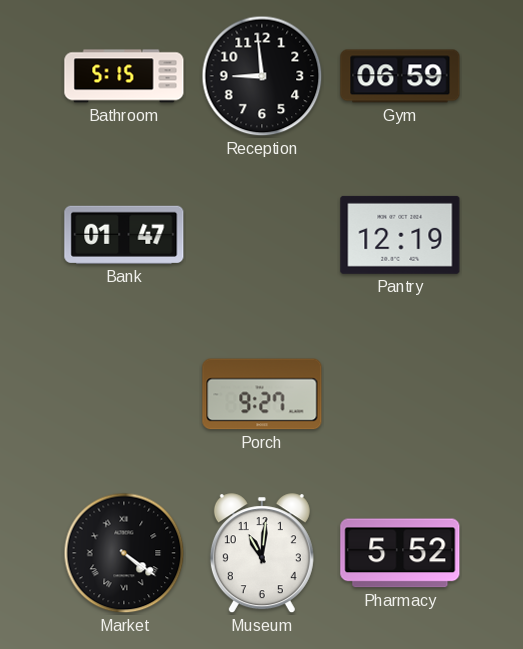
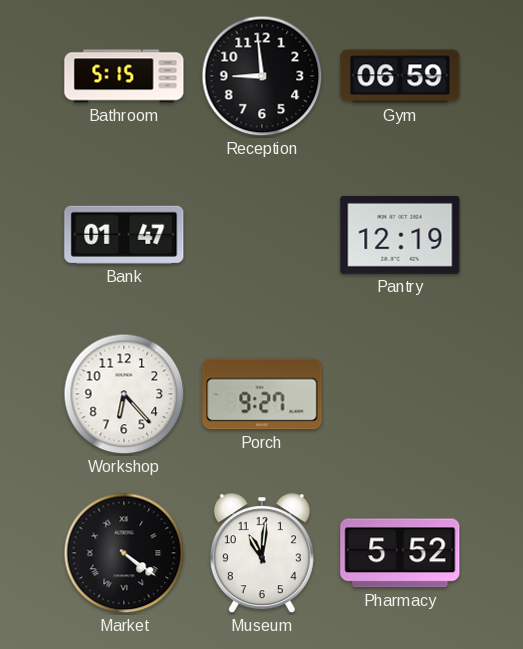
Workshop: none -> 6:23 (124, 394)
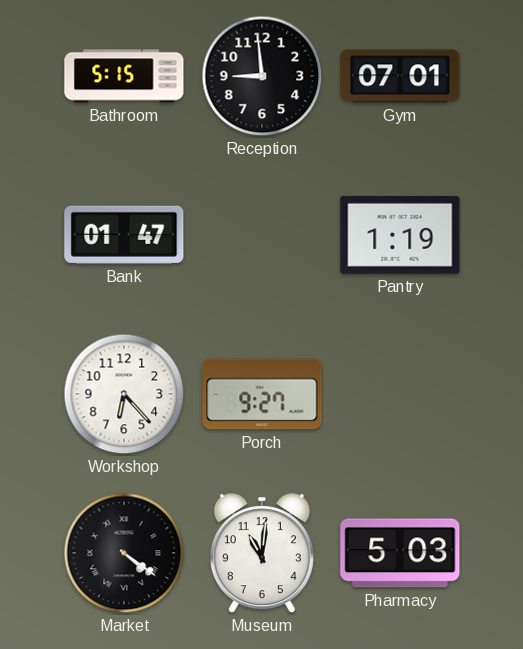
Gym: 06:59 -> 07:01 (400, 76)
Pantry: 12:19 -> 1:19 (400, 235)
Pharmacy: 5:52 -> 5:03 (400, 553)
